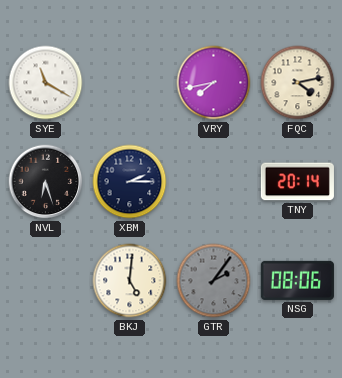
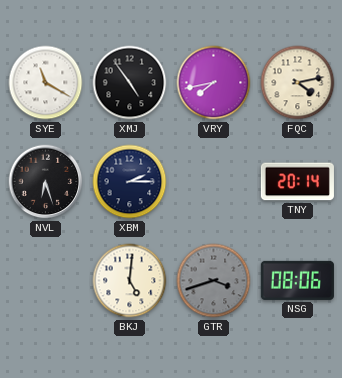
XMJ: none -> 4:54 (130, 83)
GTR: 2:06 -> 3:42 (214, 281)
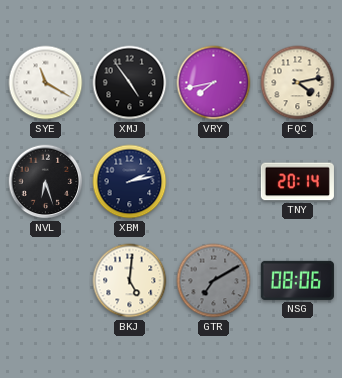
XBM: 2:15 -> 2:13 (130, 182)
GTR: 3:42 -> 7:10 (214, 281)
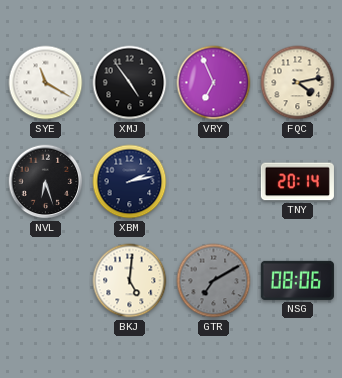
VRY: 7:43 -> 6:56 (214, 83)
